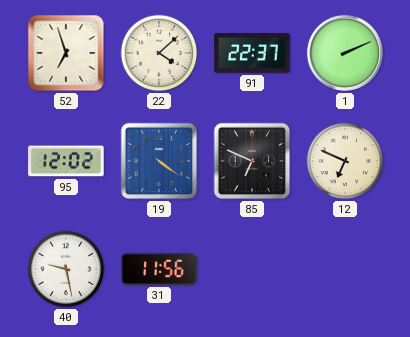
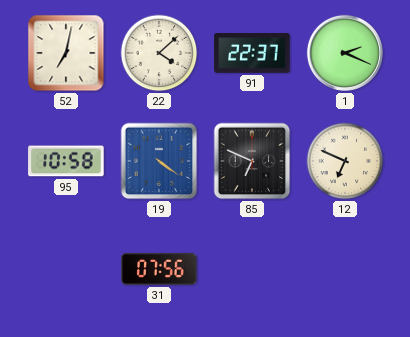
52: 6:57 -> 7:02 (66, 53)
1: 2:11 -> 2:19 (345, 53)
95: 12:02 -> 10:58 (66, 161)
40: 9:28 -> none (66, 269)
31: 11:56 -> 07:56 (159, 269)
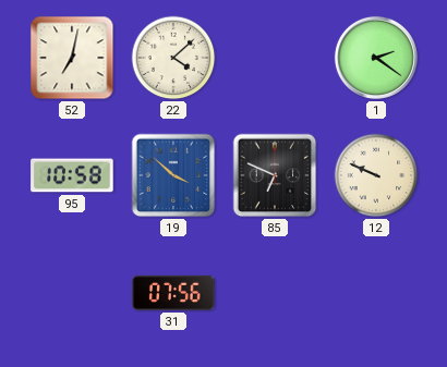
91: 22:37 -> none (252, 53)
1: 2:19 -> 2:21 (376, 58)
19: 4:21 -> 3:52 (173, 175)
12: 6:49 -> 9:49 (376, 175)
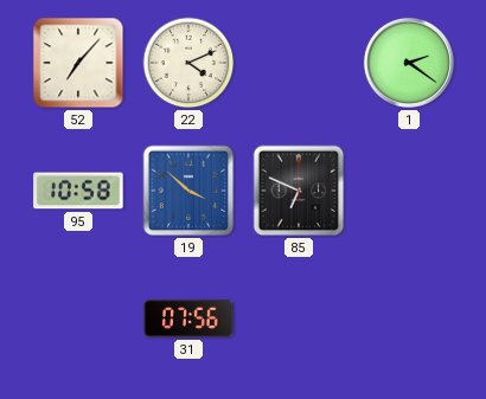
52: 7:02 -> 7:07 (78, 63)
22: 4:08 -> 4:11 (188, 63)
12: 9:49 -> none (376, 175)
